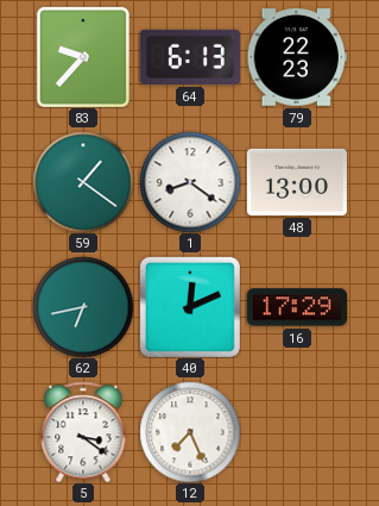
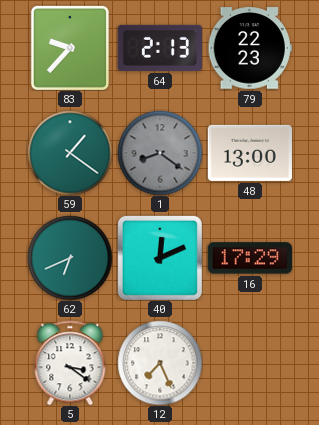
64: 6:13 -> 2:13 (160, 48)
1 dial: white -> grey (160, 153)
62: 6:43 -> 6:41 (70, 258)
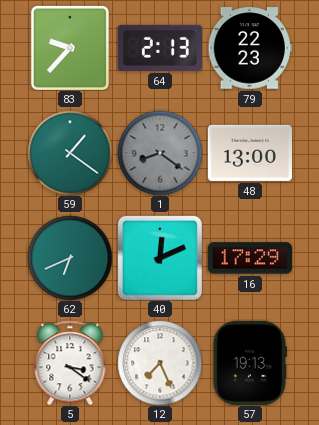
57: none -> 19:13 (250, 363)
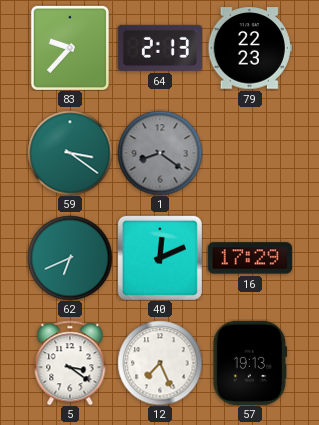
59: 1:21 -> 3:21 (70, 153)
48: 13:00 -> none (250, 153)
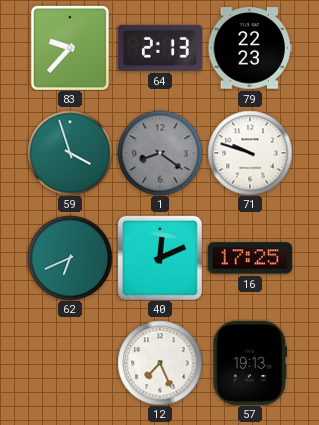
59: 3:21 -> 3:57 (70, 153)
71: none -> 9:48 (250, 153)
16: 17:29 -> 17:25 (250, 258)
5: 3:21 -> none (70, 363)
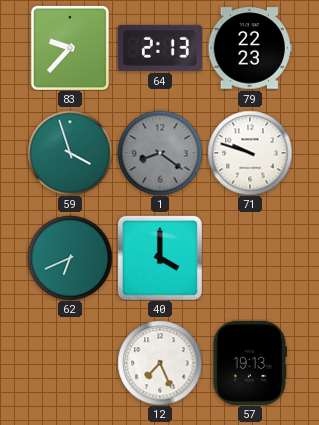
40: 12:11 -> 4:00 (160, 258)
16: 17:25 -> none (250, 258)
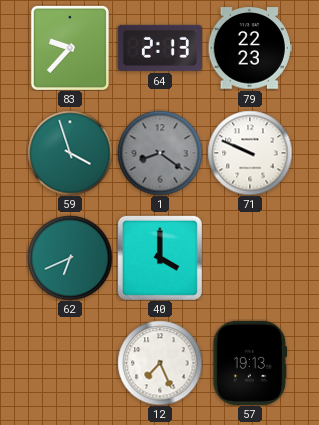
71: 9:48 -> 9:49 (250, 153)
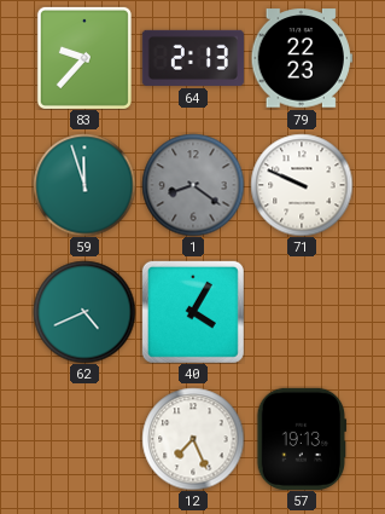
59: 3:57 -> 11:57 (84, 185)
62: 6:41 -> 4:41 (84, 312)
40: 4:00 -> 4:05 (193, 312)
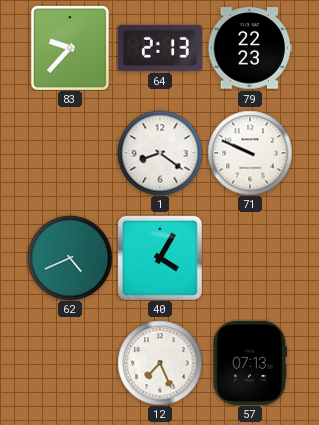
59: 11:57 -> none (84, 185)
1 dial: grey -> white (160, 153)
57: 19:13 -> 07:13 (250, 363)
